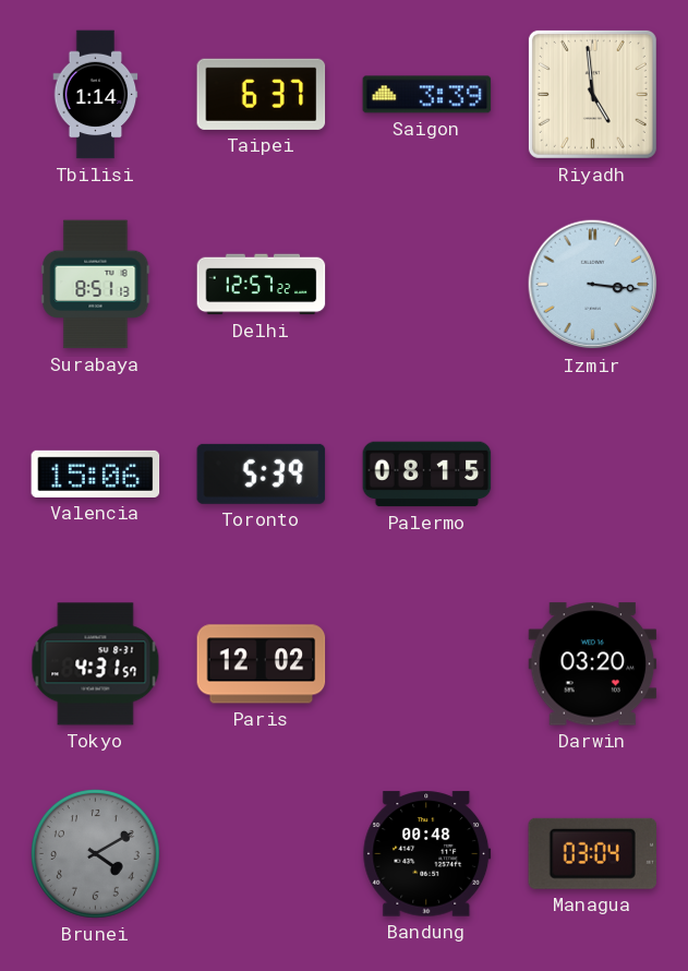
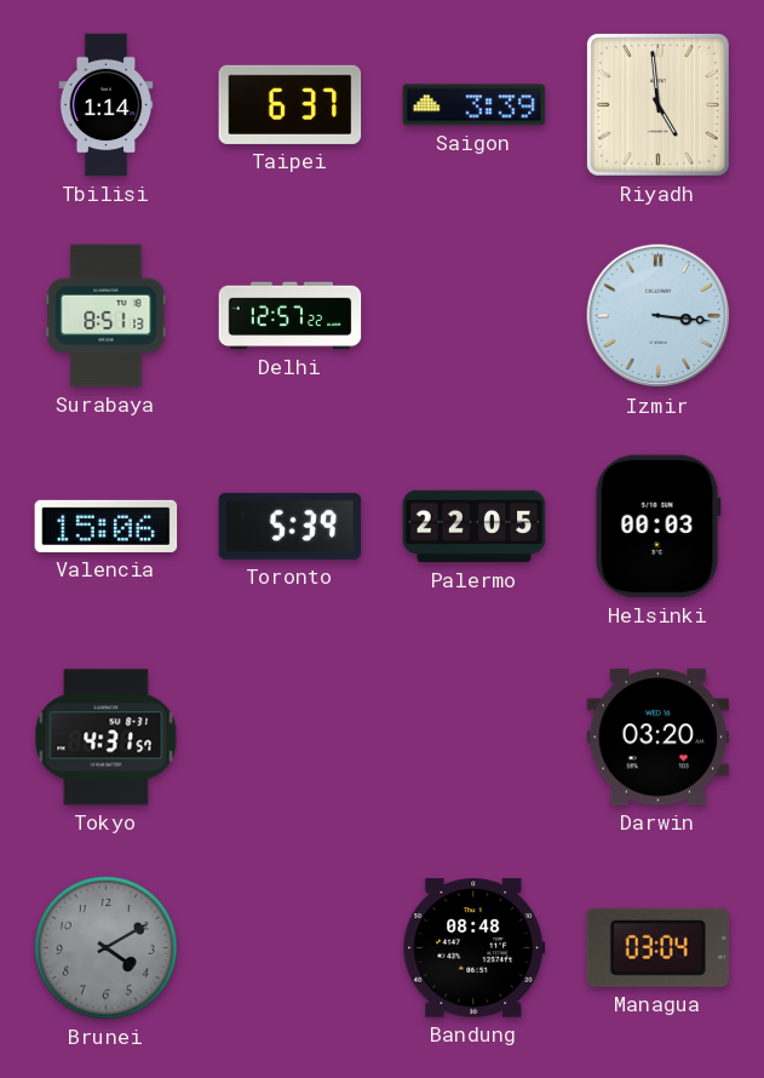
Palermo: 08:15 -> 22:05 (475, 527)
Helsinki: none -> 00:03 (657, 527)
Paris: 12:02 -> none (262, 664)
Bandung: 00:48 -> 08:48 (475, 948)
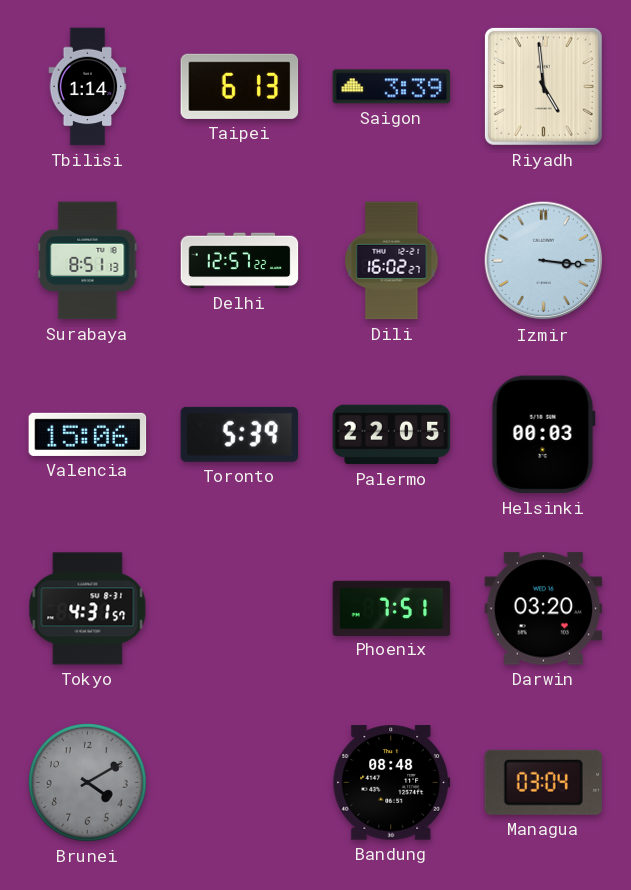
Taipei: 6:37 -> 6:13 (240, 86)
Dili: none -> 16:02 (392, 261)
Phoenix: none -> 7:51 (392, 608)
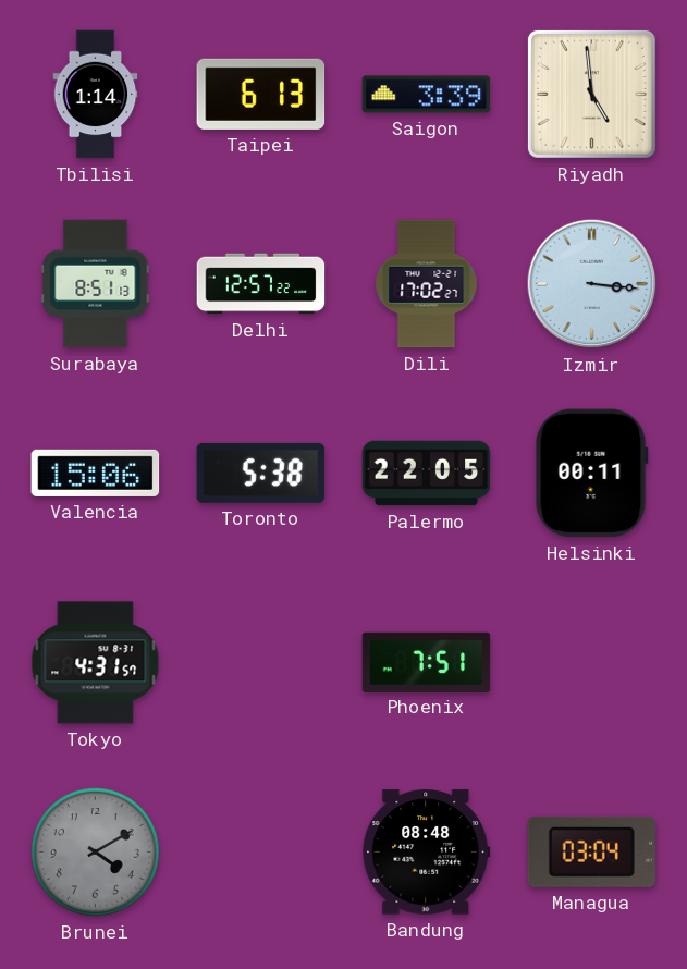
Dili: 16:02 -> 17:02 (427, 284)
Toronto: 5:39 -> 5:38 (261, 473)
Helsinki: 00:03 -> 00:11 (591, 474)
Darwin: 03:20 -> none (544, 609)
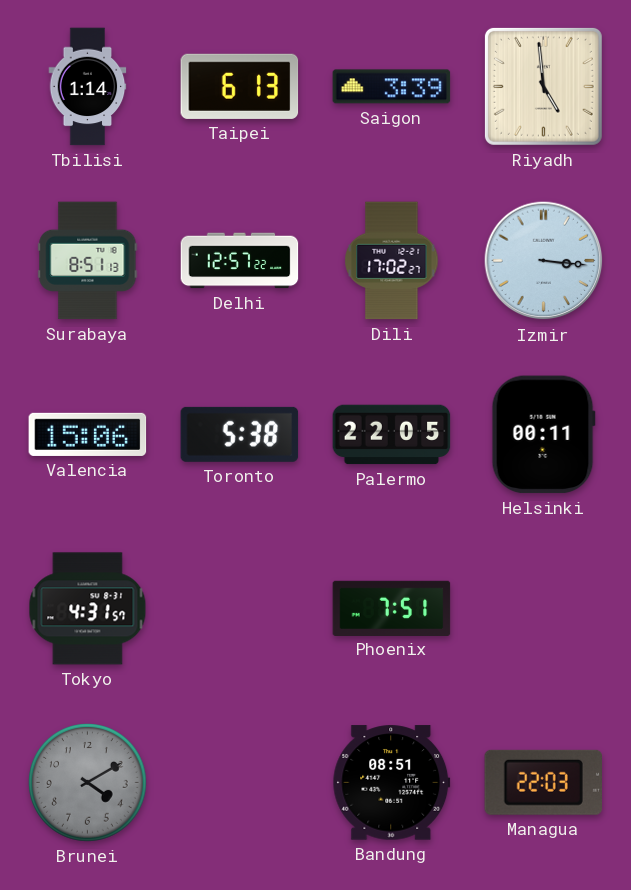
Bandung: 08:48 -> 08:51 (392, 783)
Managua: 03:04 -> 22:03 (543, 782)
